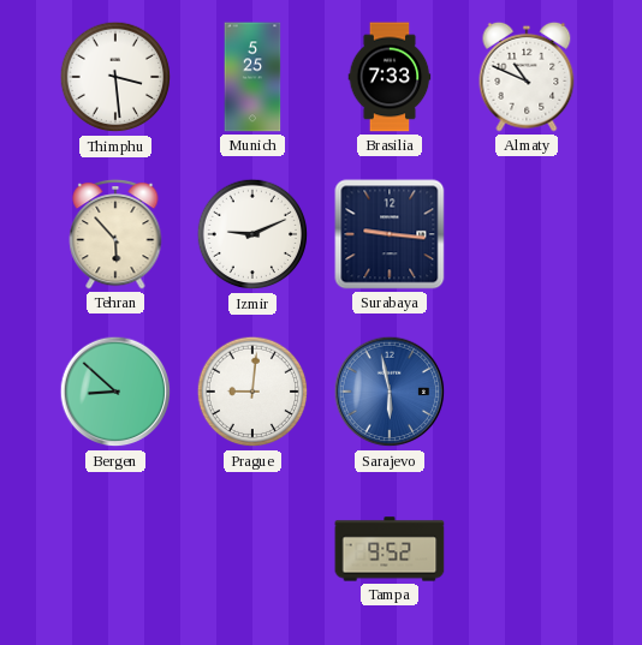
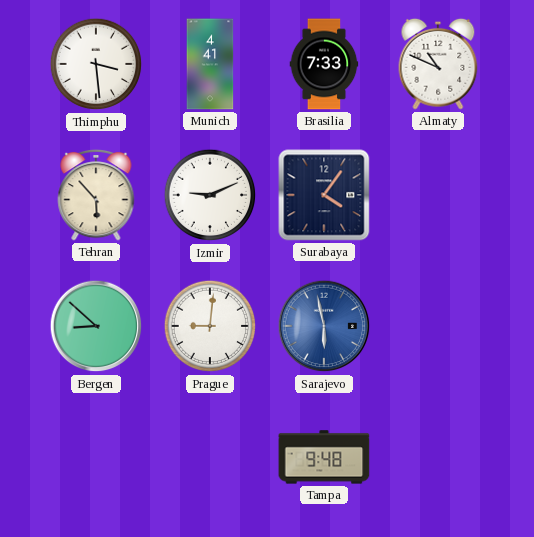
Munich: 5:25 -> 4:41 (210, 64)
Surabaya: 9:16 -> 4:06 (324, 195)
Tampa: 9:52 -> 9:48 (324, 457)
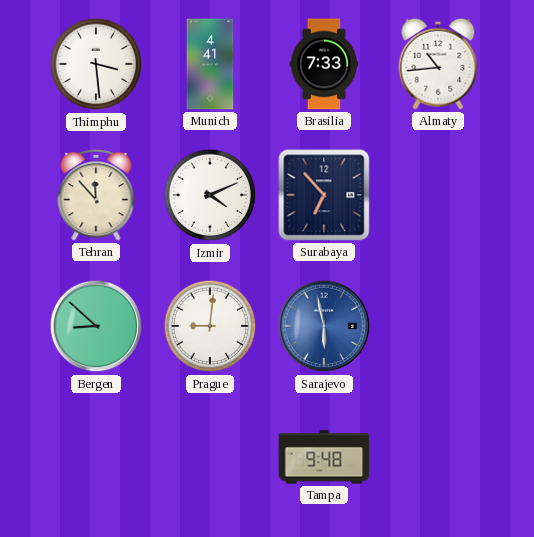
Almaty: 10:49 -> 10:44 (438, 64)
Tehran: 5:53 -> 11:53 (96, 195)
Izmir: 9:11 -> 4:11 (210, 195)
Surabaya: 4:06 -> 6:53 (324, 195)
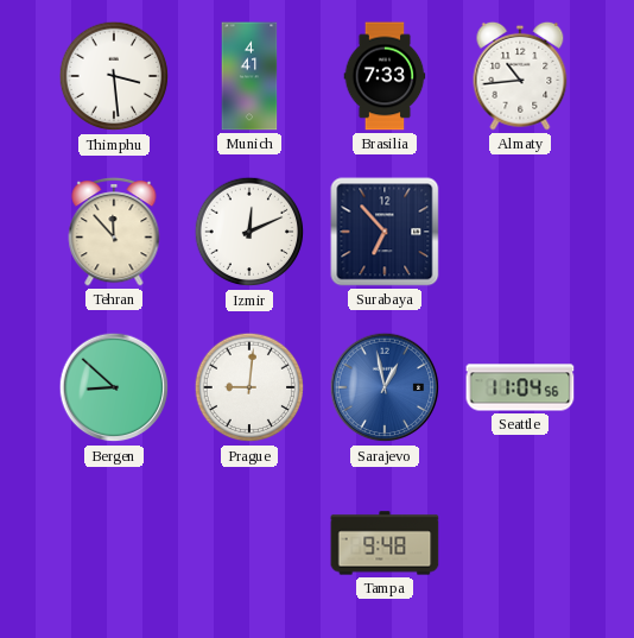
Izmir: 4:11 -> 12:11 (249, 232)
Sarajevo: 5:58 -> 12:58 (385, 387)
Seattle: none -> 11:04 (520, 387)
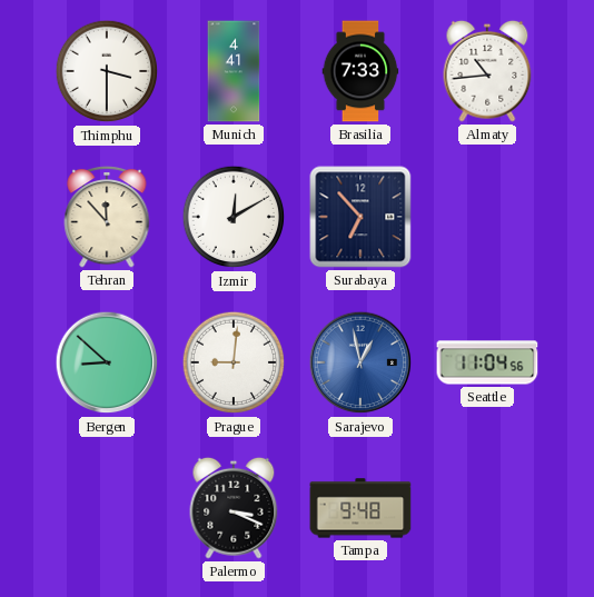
Thimphu: 3:29 -> 3:30 (107, 71)
Izmir: 12:11 -> 12:10 (234, 217)
Palermo: none -> 3:19 (234, 508)
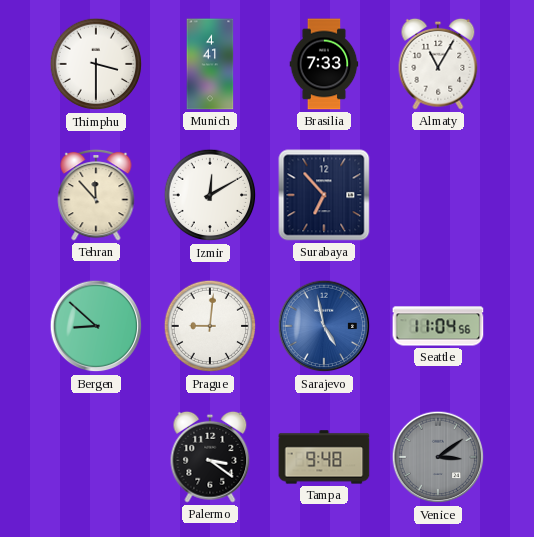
Almaty: 10:44 -> 11:05 (438, 64)
Sarajevo: 12:58 -> 4:58 (324, 326)
Palermo: 3:19 -> 3:21 (210, 457)
Venice: none -> 3:09 (438, 457)
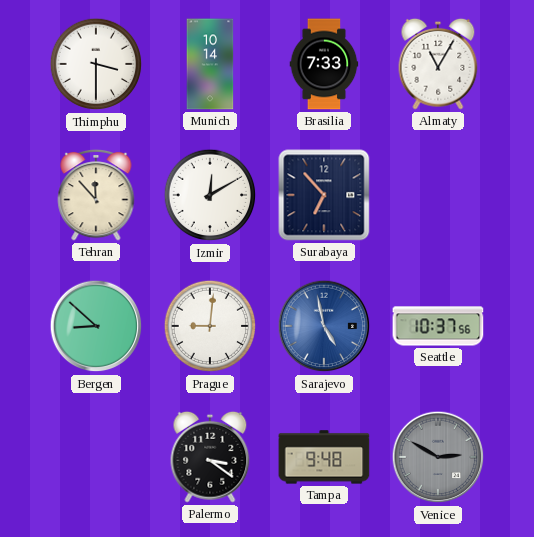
Munich: 4:41 -> 10:14 (210, 64)
Seattle: 11:04 -> 10:37 (438, 326)
Venice: 3:09 -> 2:50 (438, 457)
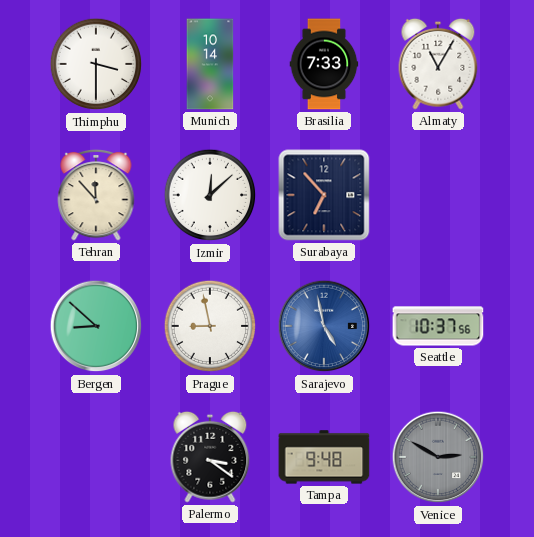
Izmir: 12:10 -> 12:08 (210, 195)
Prague: 9:01 -> 8:58 (210, 326)
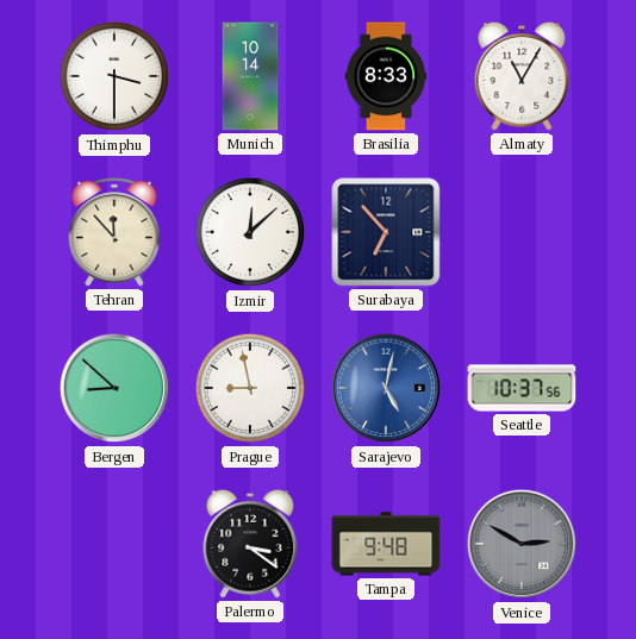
Brasilia: 7:33 -> 8:33 (386, 76)
Sarajevo: 4:58 -> 5:02 (386, 388)
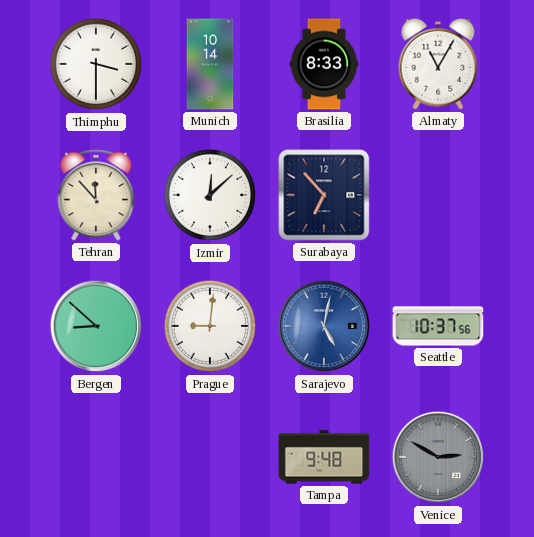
Prague: 8:58 -> 9:01 (210, 326)
Palermo: 3:21 -> none (250, 544)
